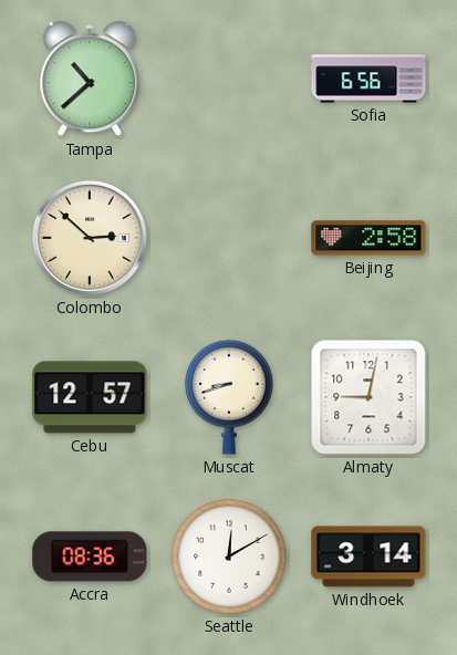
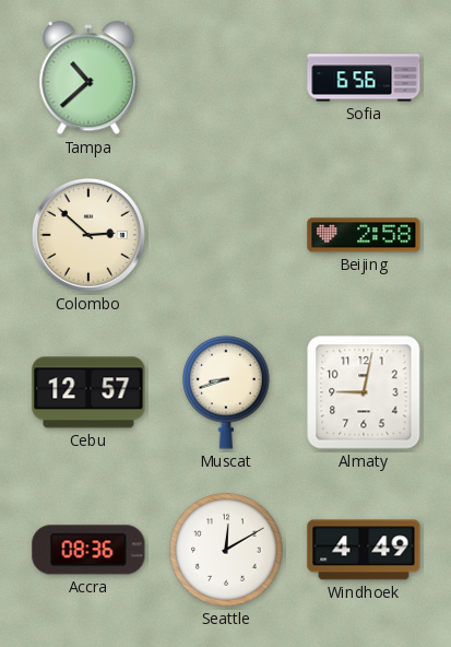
Windhoek: 3:14 -> 4:49 (364, 550)
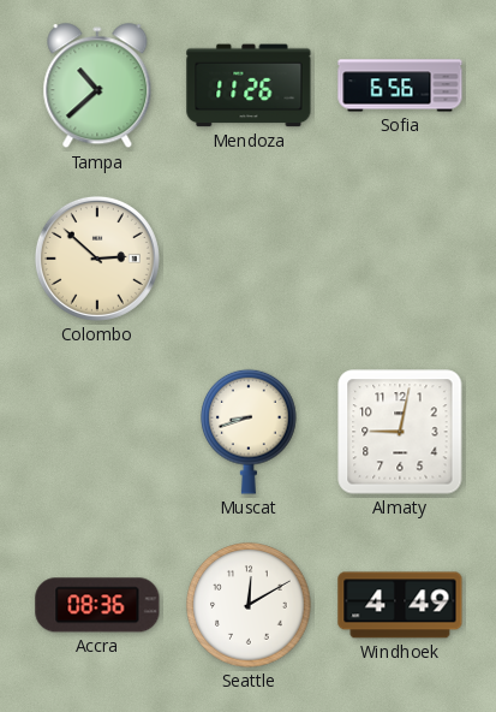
Mendoza: none -> 11:26 (249, 85)
Beijing: 2:58 -> none (364, 235)
Cebu: 12:57 -> none (88, 392)
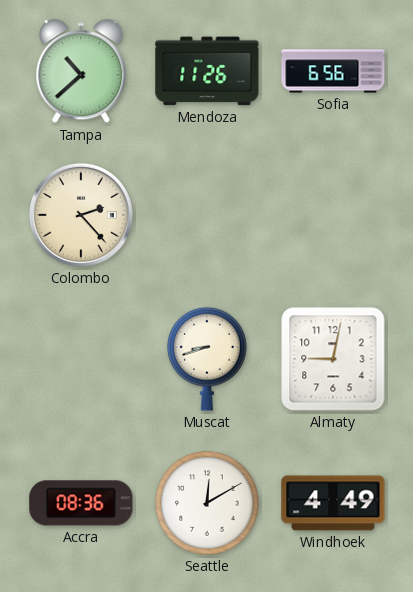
Colombo: 2:52 -> 2:23 (81, 215)
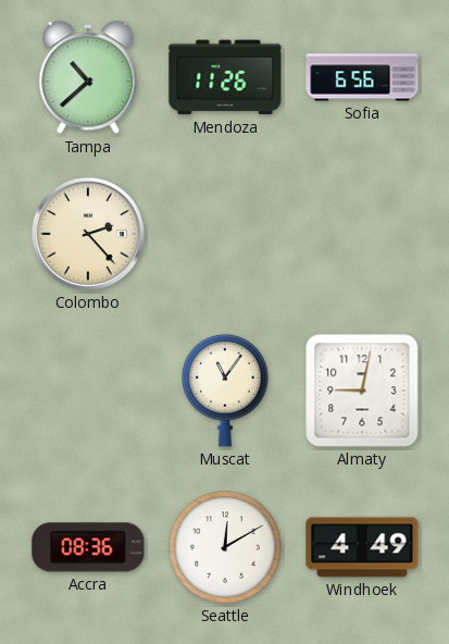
Muscat: 8:42 -> 11:06 (225, 391)
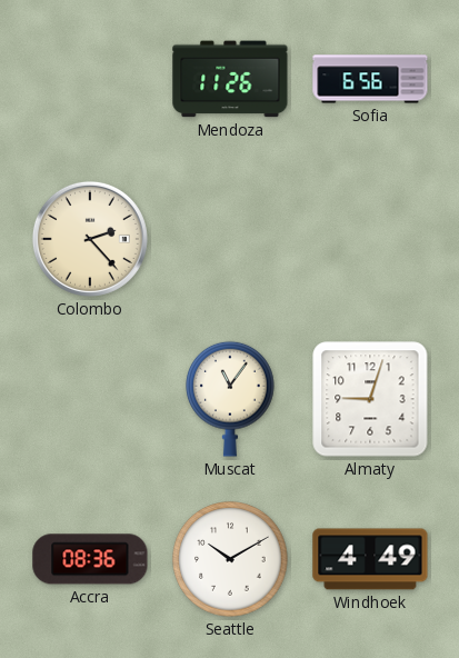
Tampa: 10:38 -> none (88, 78)
Almaty: 9:02 -> 9:03 (370, 399)
Seattle: 12:10 -> 10:10 (230, 559)
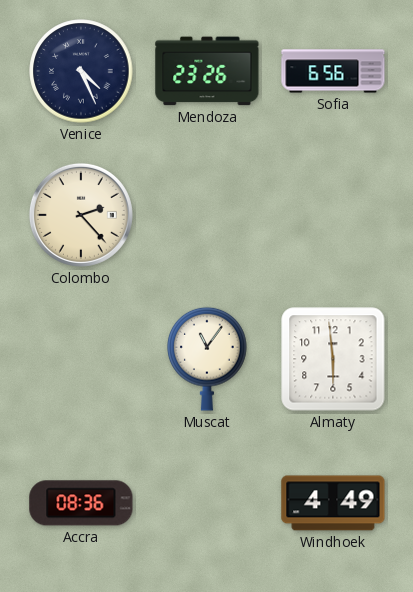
Venice: none -> 4:26 (81, 71)
Mendoza: 11:26 -> 23:26 (207, 71)
Almaty: 9:03 -> 5:59 (333, 359)
Seattle: 10:10 -> none (230, 559)
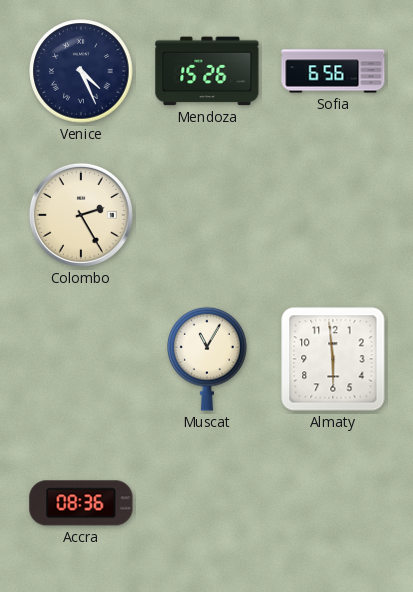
Mendoza: 23:26 -> 15:26 (207, 71)
Colombo: 2:23 -> 2:25 (81, 215)
Muscat: 11:06 -> 11:05 (207, 359)
Windhoek: 4:49 -> none (333, 503)
